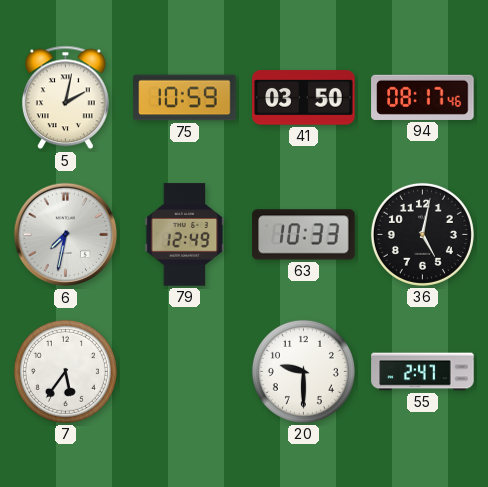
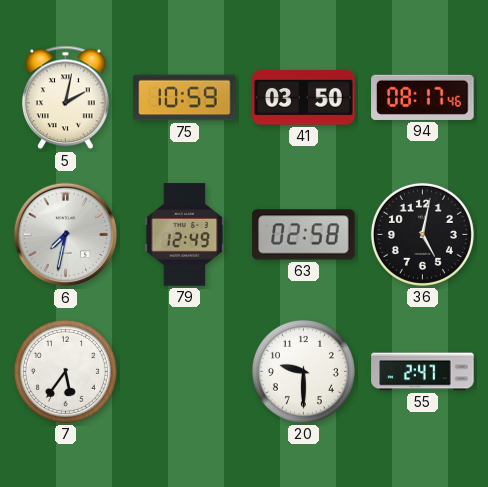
63: 10:33 -> 02:58 (304, 235)
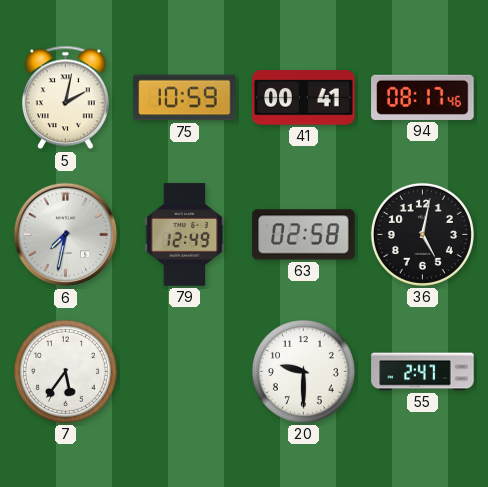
41: 03:50 -> 00:41 (304, 98)
